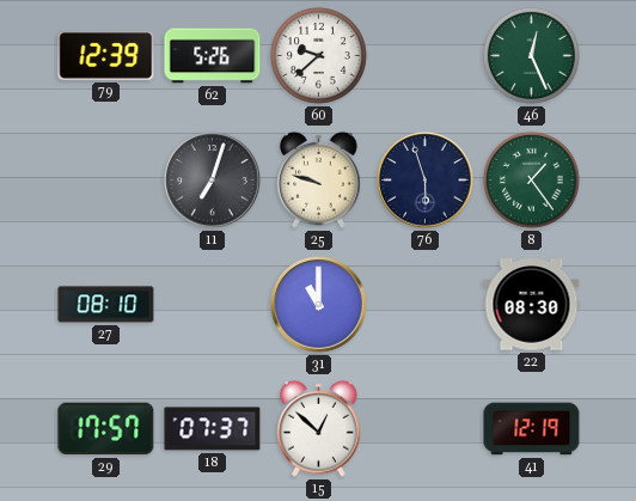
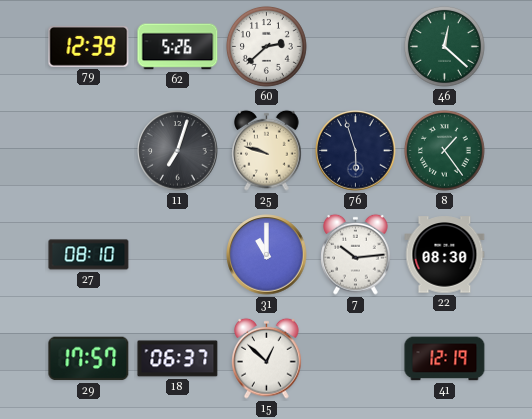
60: 9:38 -> 2:38 (266, 46)
46: 12:26 -> 12:22 (444, 46)
7: none -> 10:14 (356, 254)
18: 07:37 -> 06:37 (178, 359)
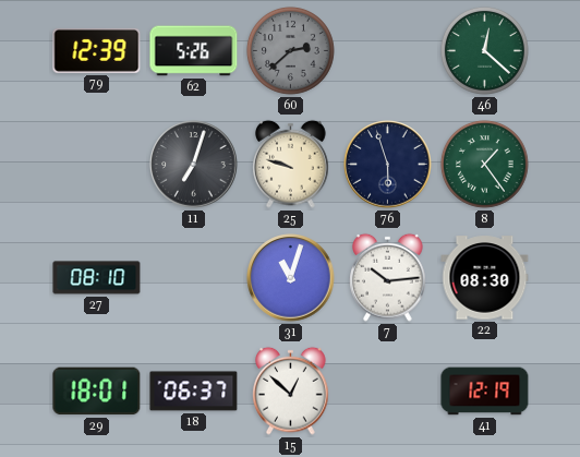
60 dial: white -> grey (290, 50)
31: 11:00 -> 11:03 (291, 278)
29: 17:57 -> 18:01 (97, 392)
